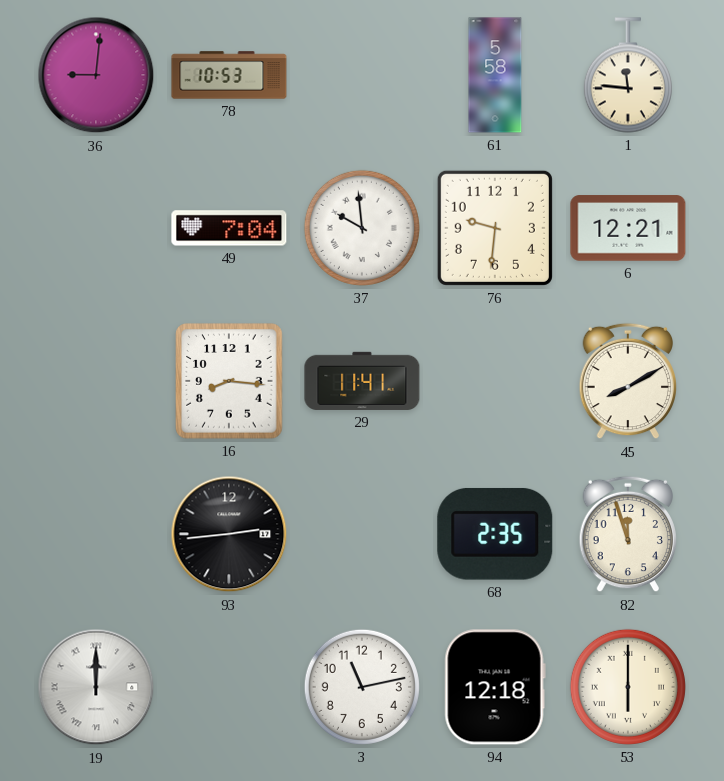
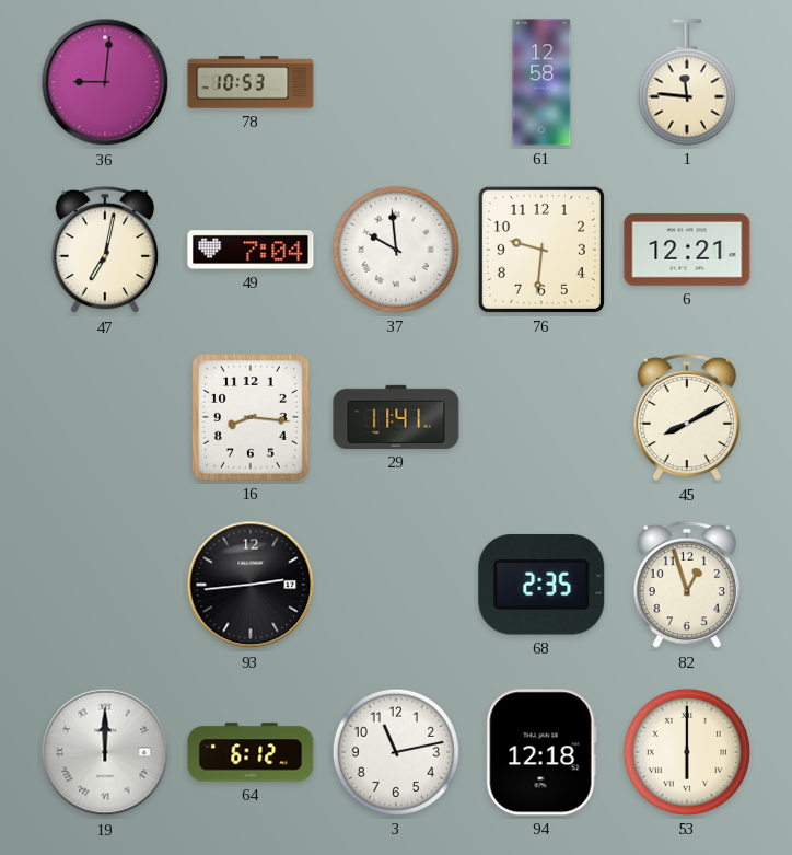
61: 5:58 -> 12:58 (541, 82)
47: none -> 7:02 (104, 250)
82: 11:57 -> 12:57 (686, 585)
64: none -> 6:12 (251, 752)
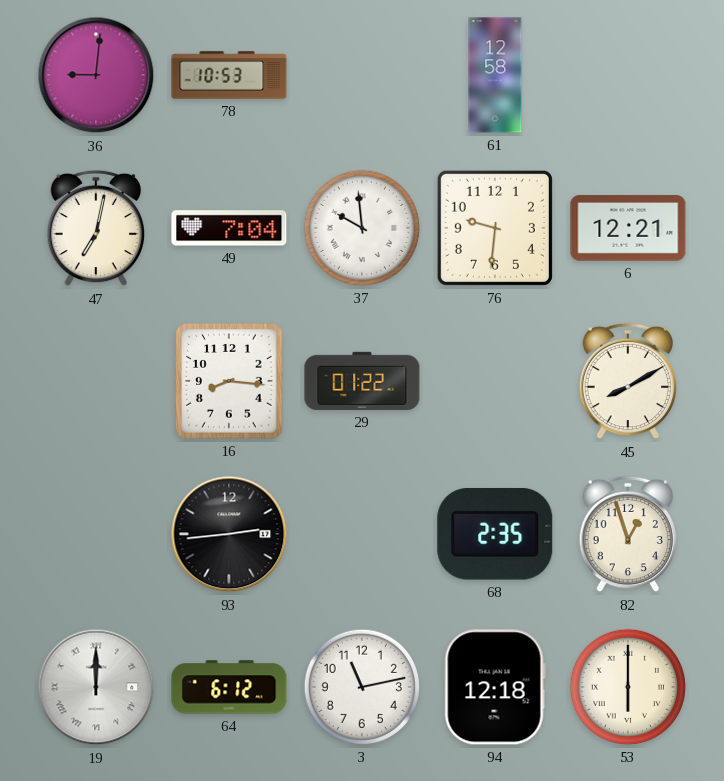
1: 11:46 -> none (687, 82)
29: 11:41 -> 01:22 (362, 381)
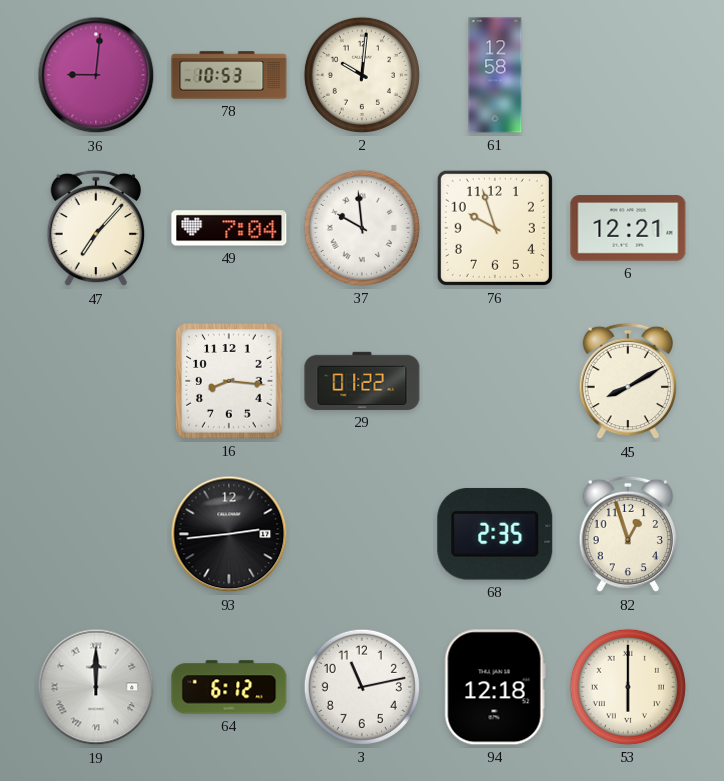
2: none -> 10:01 (362, 75)
47: 7:02 -> 7:07 (95, 228)
76: 9:31 -> 9:57 (495, 228)
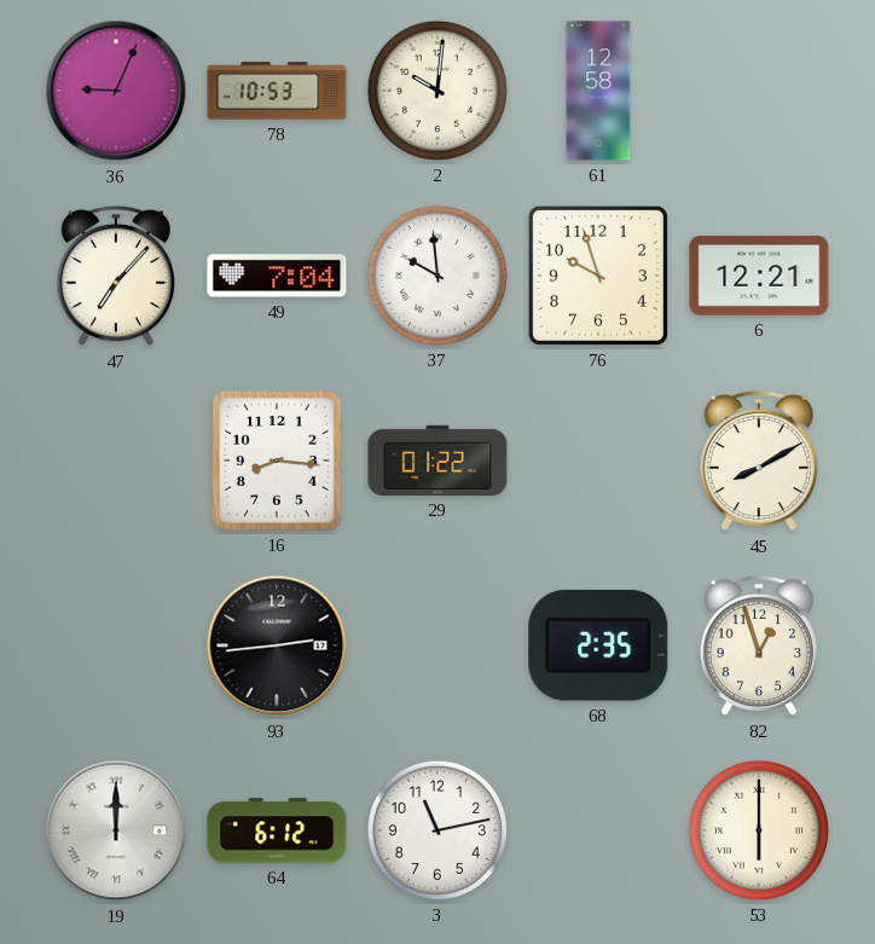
36: 9:01 -> 9:04 (116, 91)
94: 12:18 -> none (495, 687)
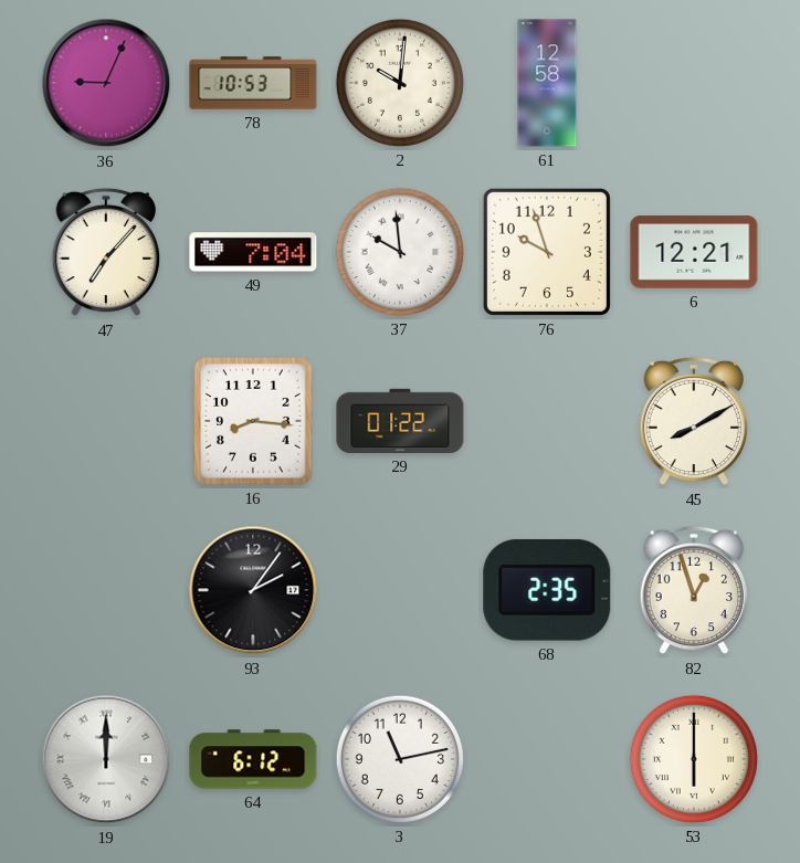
93: 2:44 -> 2:06 (253, 590)
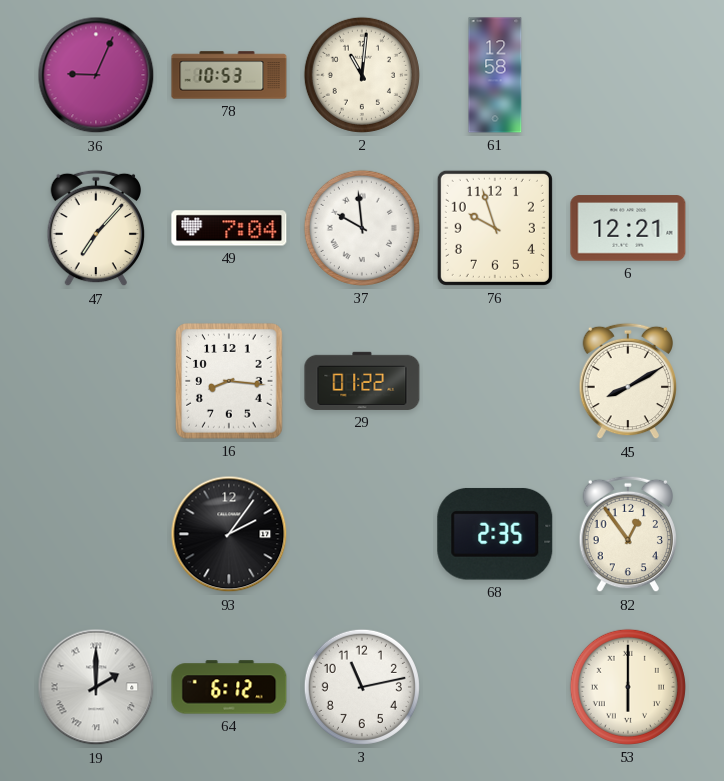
2: 10:01 -> 11:01 (362, 75)
82: 12:57 -> 12:54 (627, 534)
19: 12:00 -> 2:00 (96, 687)
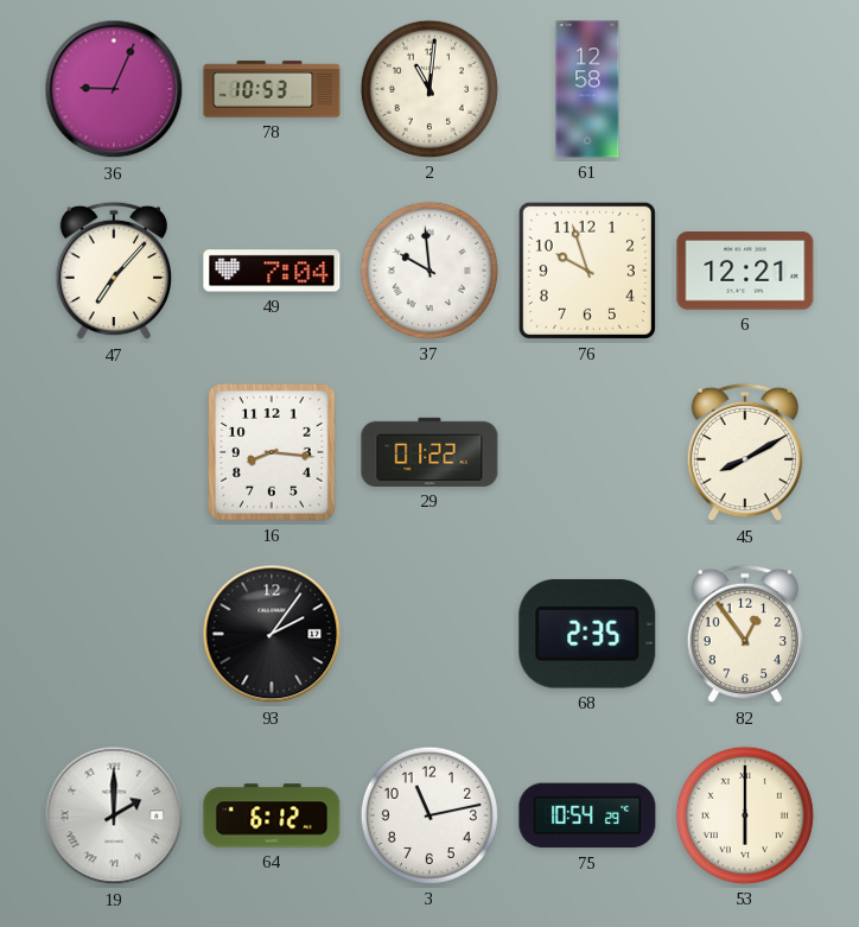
75: none -> 10:54 (587, 815)
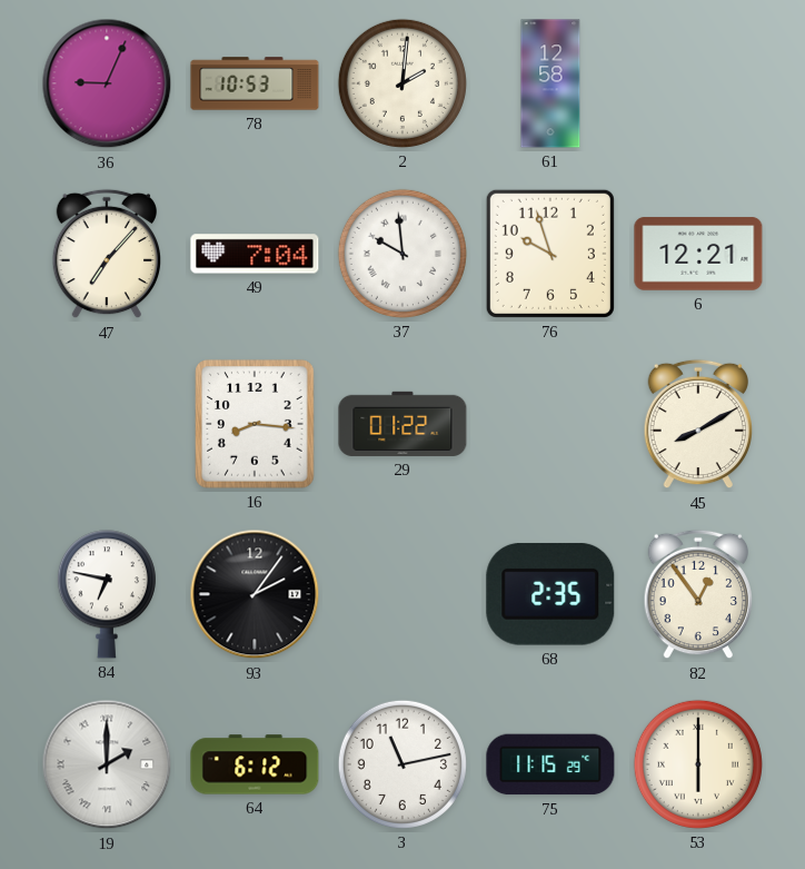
2: 11:01 -> 2:01 (402, 83)
84: none -> 6:47 (107, 594)
75: 10:54 -> 11:15 (550, 764)
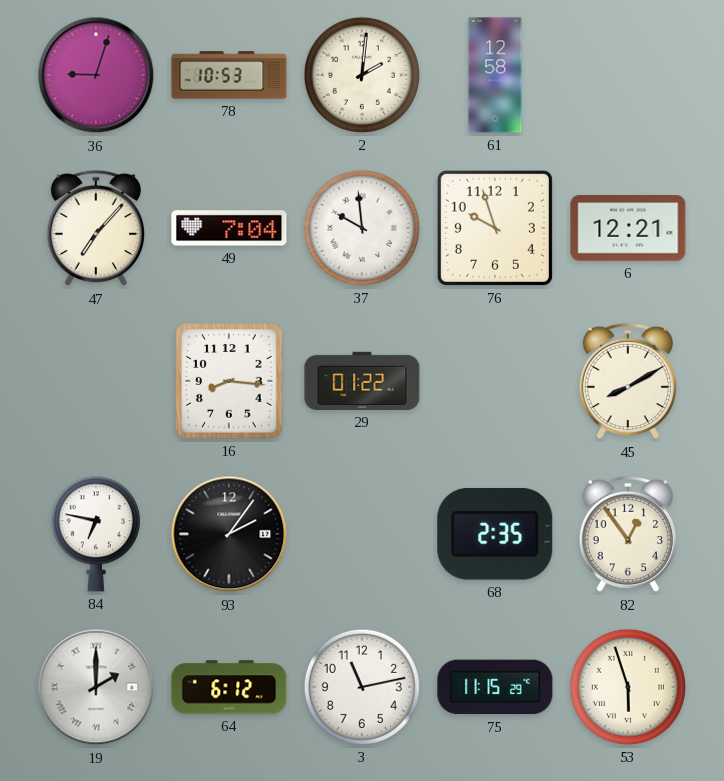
36: 9:04 -> 9:03 (96, 75)
53: 6:00 -> 5:57 (628, 687)
